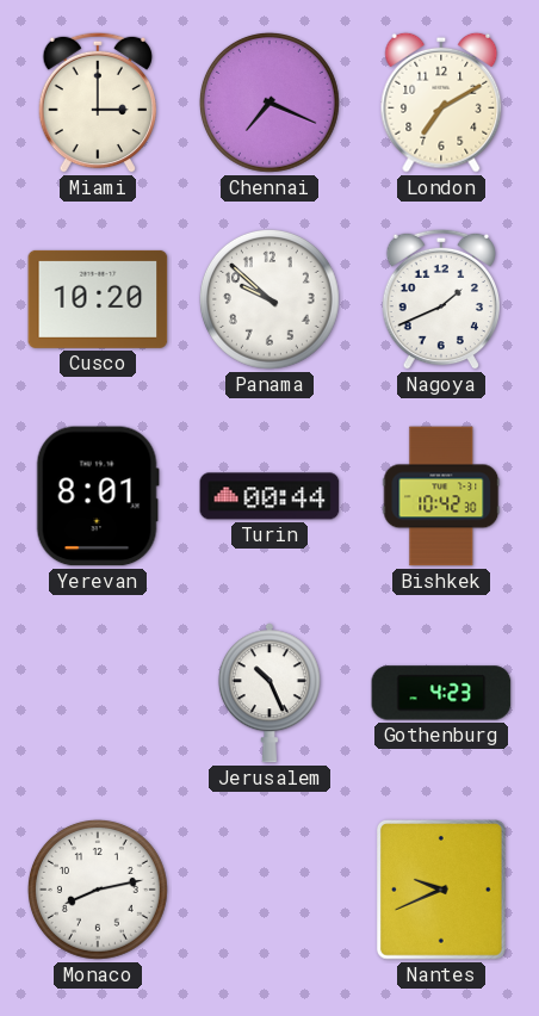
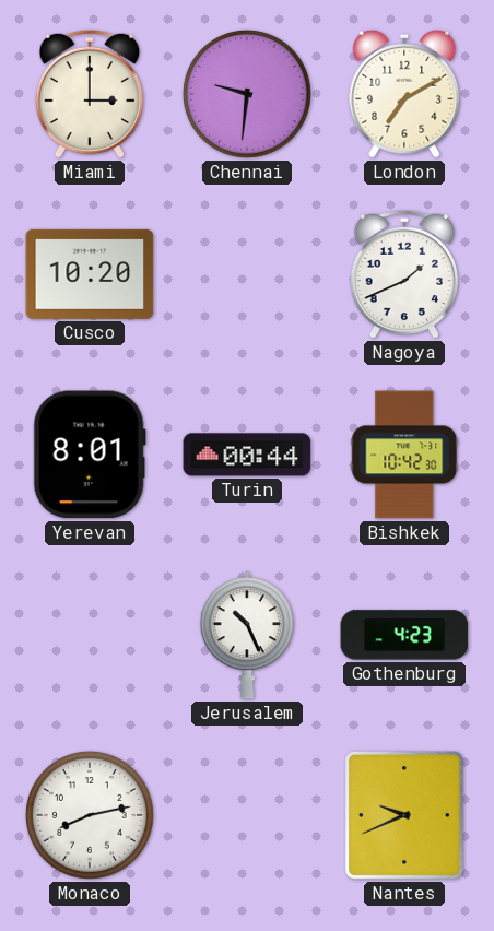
Chennai: 7:19 -> 9:31 (247, 94)
Panama: 9:52 -> none (269, 299)
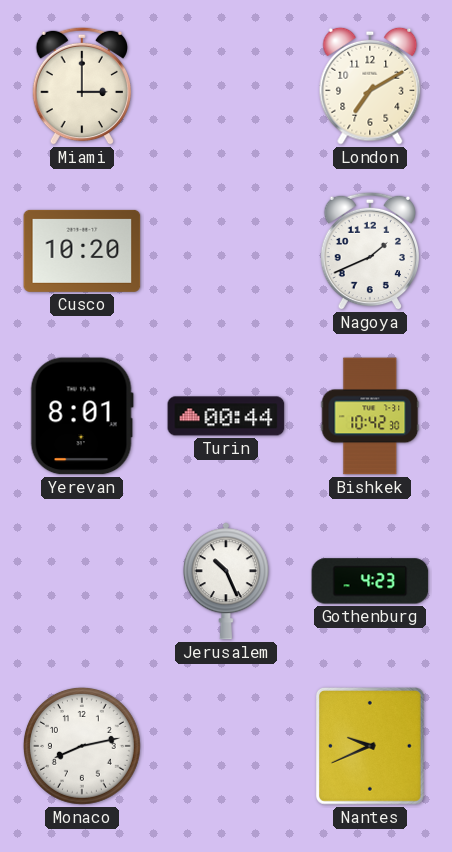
Chennai: 9:31 -> none (247, 94)
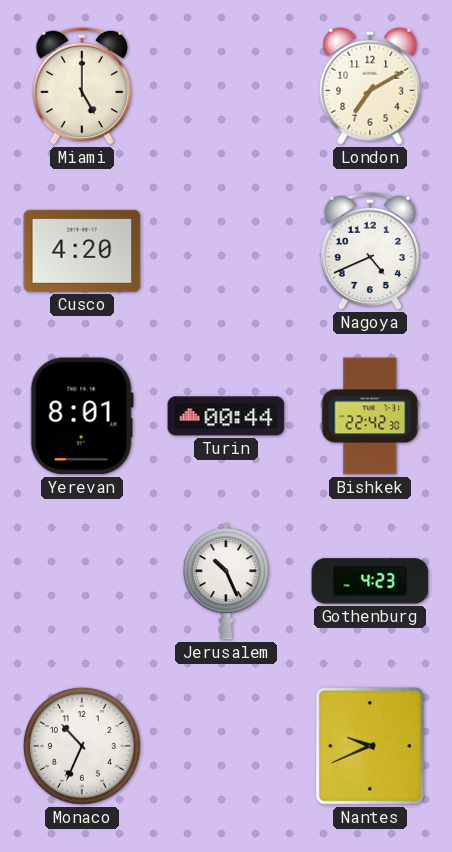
Miami: 3:00 -> 5:00 (81, 86)
Cusco: 10:20 -> 4:20 (82, 251)
Nagoya: 1:41 -> 4:41 (369, 251)
Bishkek: 10:42 -> 22:42 (370, 416)
Monaco: 8:13 -> 10:34 (82, 746)
